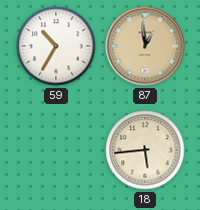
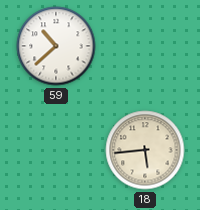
59: 10:35 -> 10:38 (56, 46)
87: 12:59 -> none (145, 46)
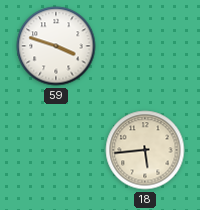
59: 10:38 -> 3:48 (56, 46)
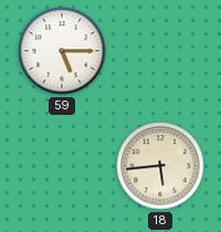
59: 3:48 -> 5:15 (62, 51)
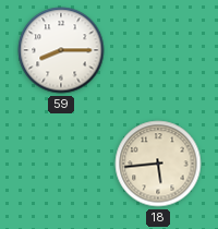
59: 5:15 -> 8:15 (61, 50)
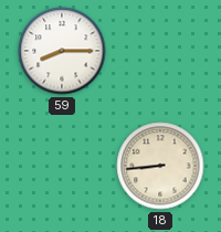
18: 5:44 -> 8:44 (160, 166)
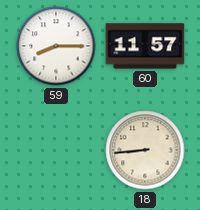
60: none -> 11:57 (145, 46)
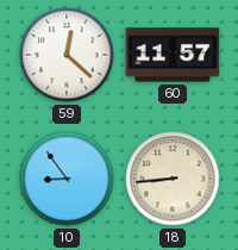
59: 8:15 -> 12:22 (67, 55)
10: none -> 8:54 (67, 179)
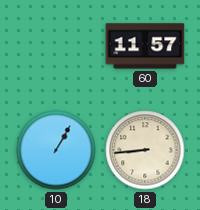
59: 12:22 -> none (67, 55)
10: 8:54 -> 1:05 (56, 150)
